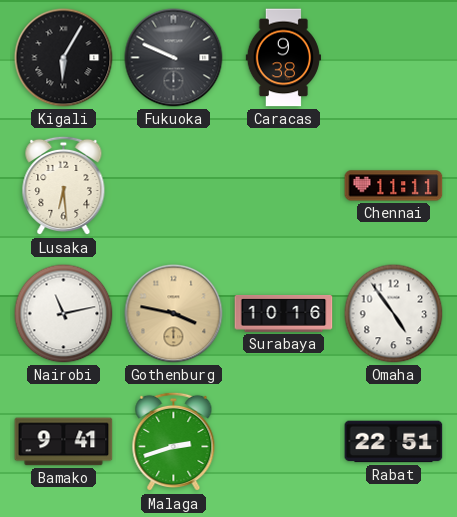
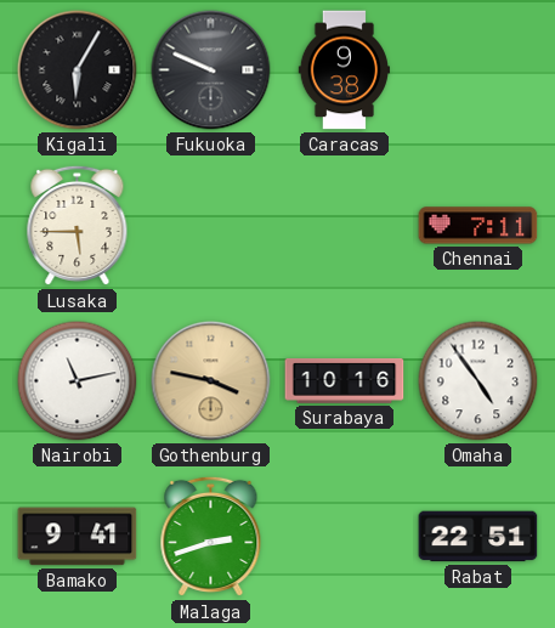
Lusaka: 6:29 -> 5:45 (78, 226)
Chennai: 11:11 -> 7:11 (478, 226)
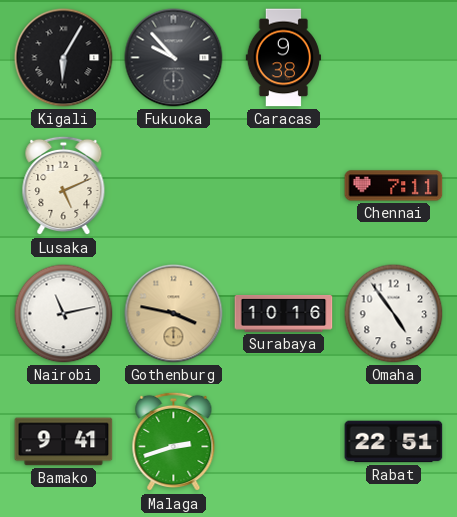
Fukuoka: 9:49 -> 9:53 (174, 58)
Lusaka: 5:45 -> 5:11 (64, 186)
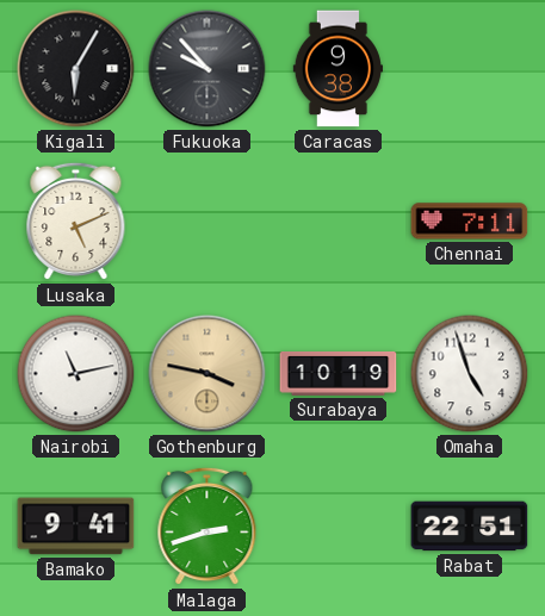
Surabaya: 10:16 -> 10:19 (339, 374)
Omaha: 4:54 -> 4:57 (470, 374)
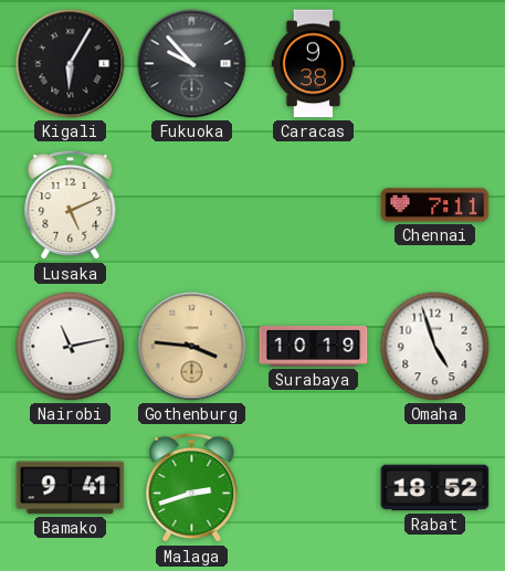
Gothenburg: 3:47 -> 3:46 (192, 347)
Rabat: 22:51 -> 18:52 (435, 488)
